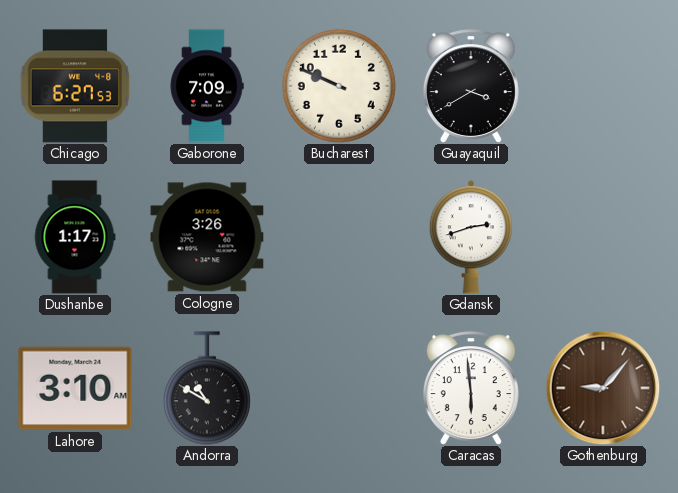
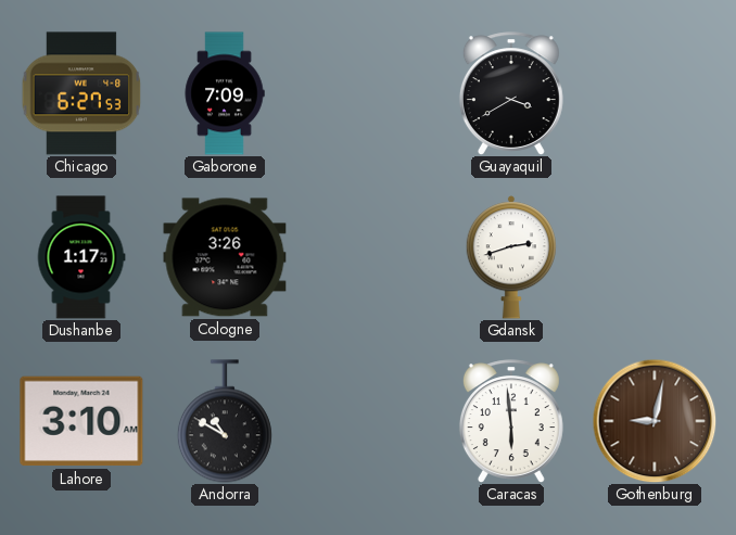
Bucharest: 9:49 -> none (339, 86)
Gothenburg: 9:07 -> 9:02 (655, 421)
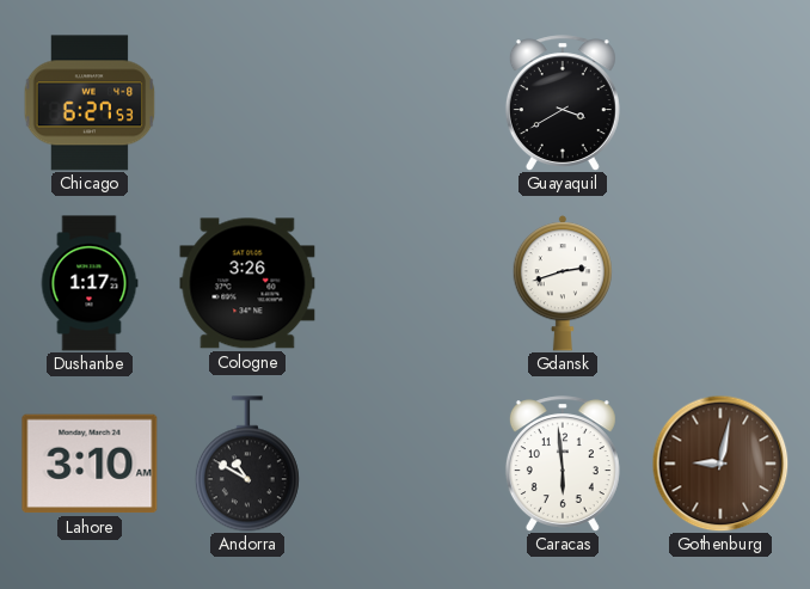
Gaborone: 7:09 -> none (225, 93)
